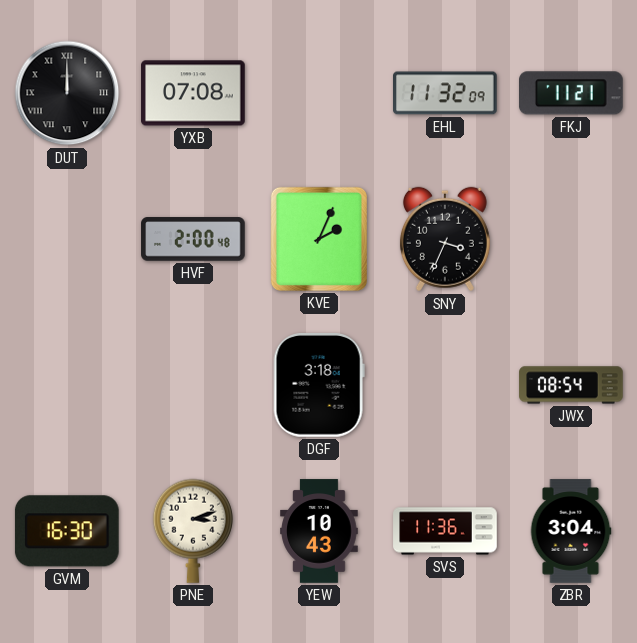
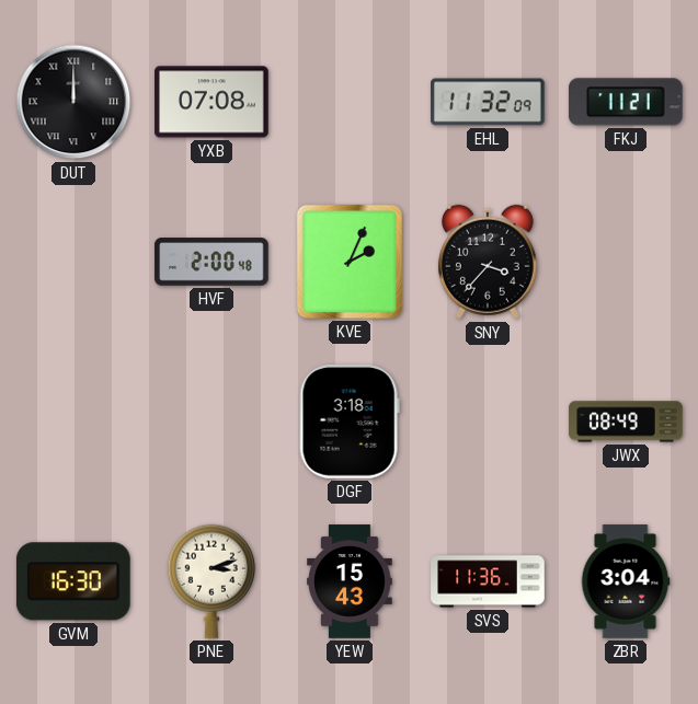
SNY: 3:34 -> 3:37 (488, 262)
JWX: 08:54 -> 08:49 (626, 422)
YEW: 10:43 -> 15:43 (350, 581)
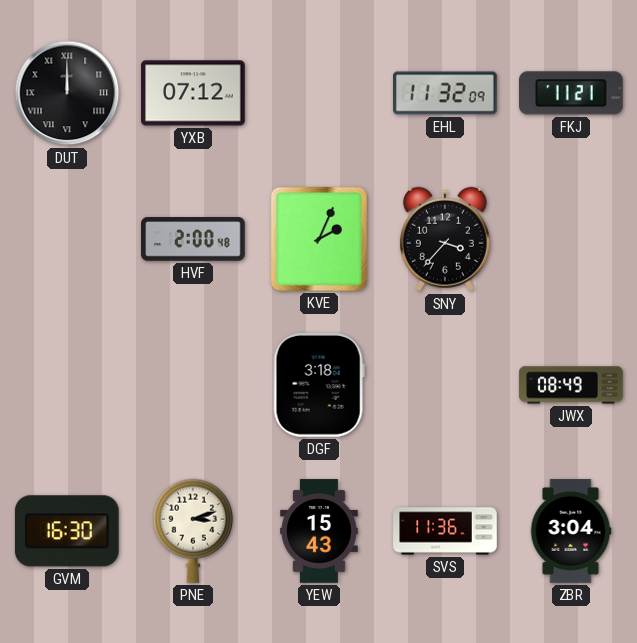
YXB: 07:08 -> 07:12 (193, 93)
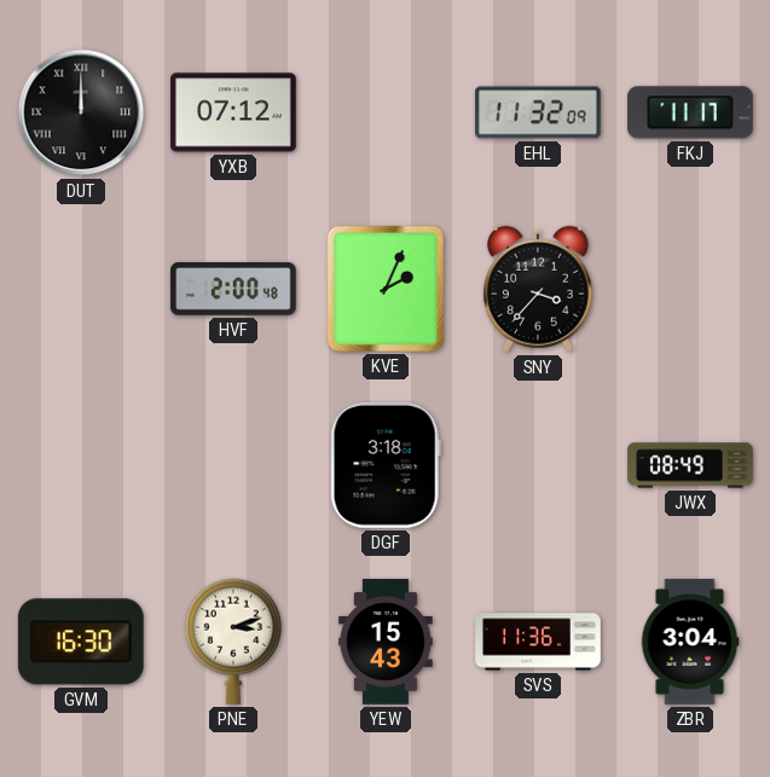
FKJ: 11:21 -> 11:17 (691, 112)
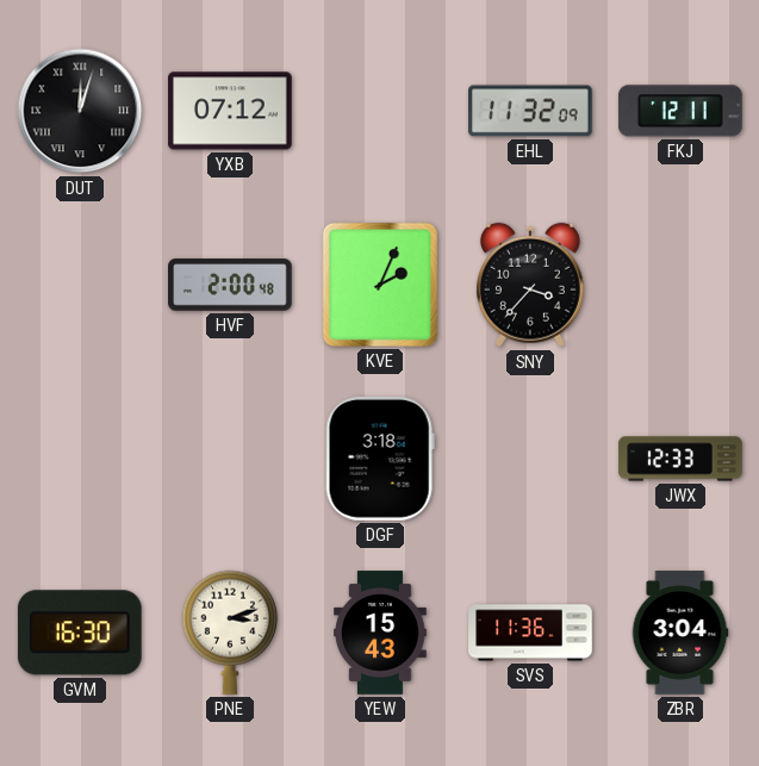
DUT: 12:00 -> 12:03 (80, 111)
FKJ: 11:17 -> 12:11 (682, 111)
JWX: 08:49 -> 12:33 (680, 459)
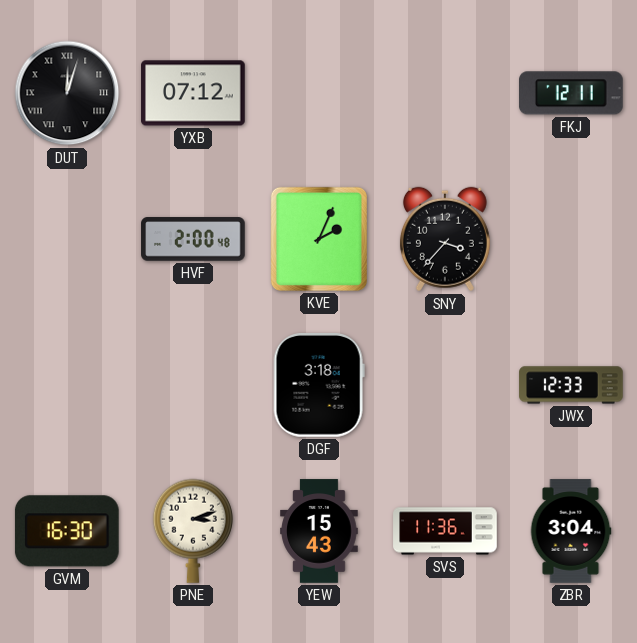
EHL: 11:32 -> none (531, 111)
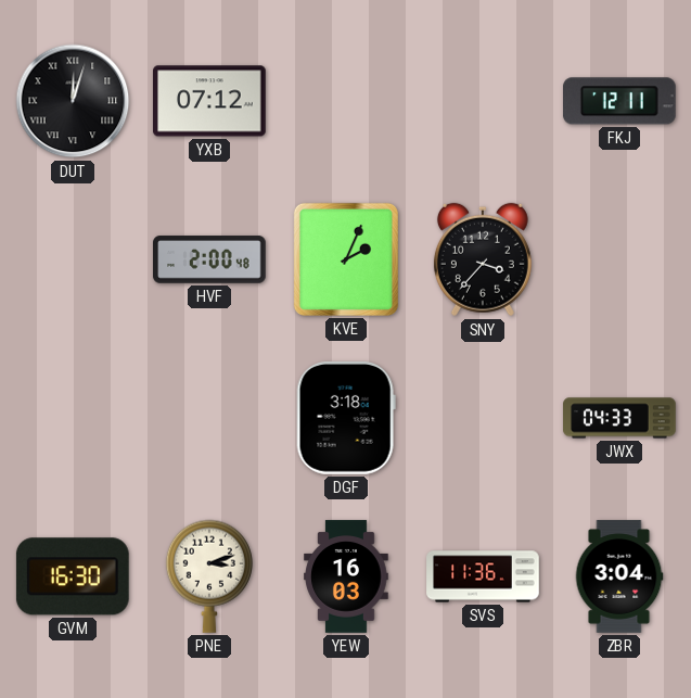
JWX: 12:33 -> 04:33 (619, 418)
YEW: 15:43 -> 16:03 (346, 576)
